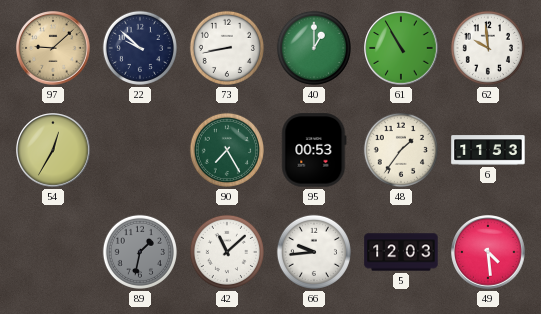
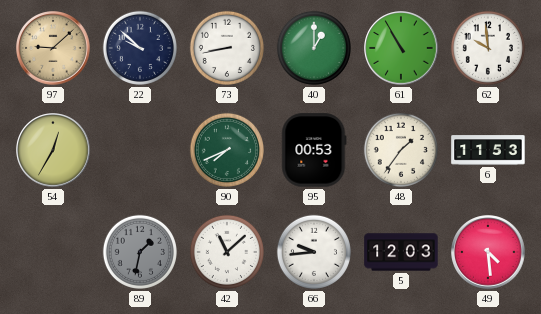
90: 7:25 -> 7:41 (227, 150)
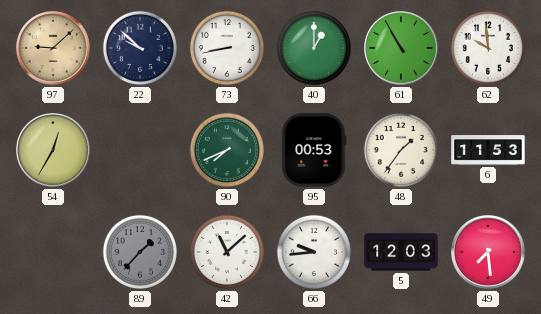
89: 1:32 -> 1:37 (140, 252)
49: 4:29 -> 7:29 (488, 252)
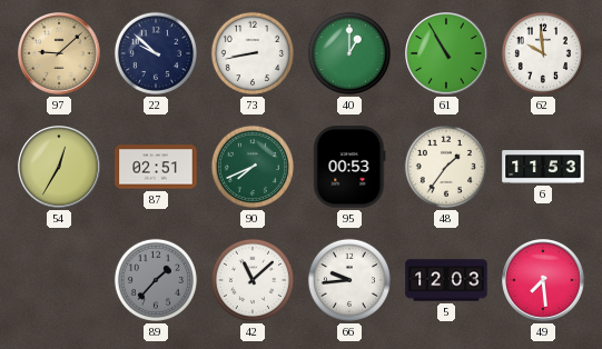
87: none -> 02:51 (156, 167)
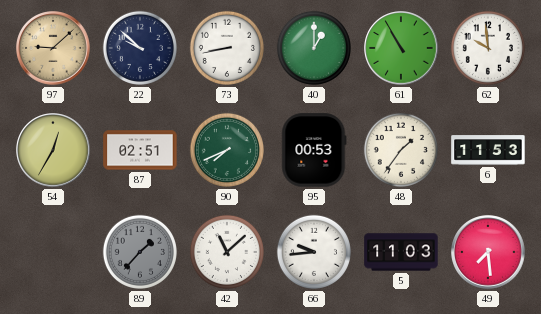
5: 12:03 -> 11:03 (401, 252)
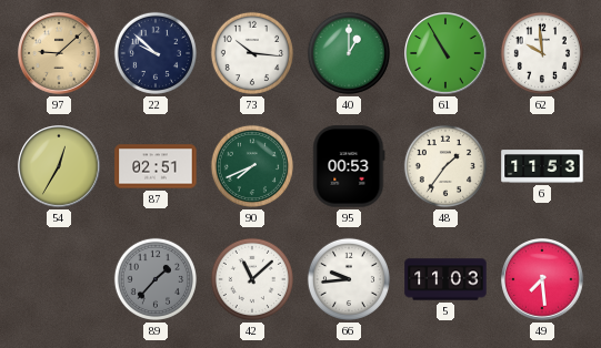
73: 8:43 -> 10:16 (252, 53)
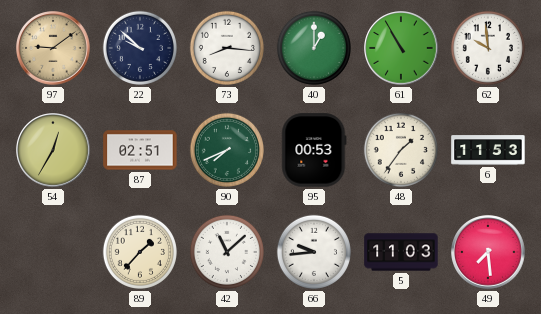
97: 9:08 -> 9:09 (53, 48)
73: 10:16 -> 8:16 (227, 48)
89 dial: grey -> cream (140, 252)
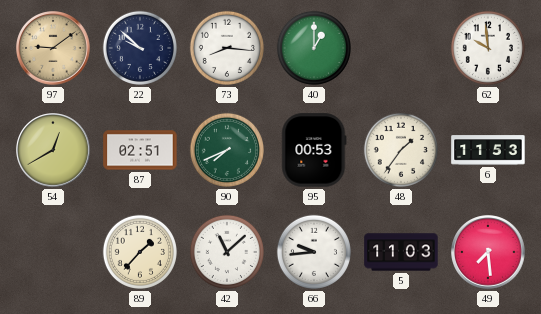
61: 10:55 -> none (401, 48)
54: 12:35 -> 12:40 (53, 150)
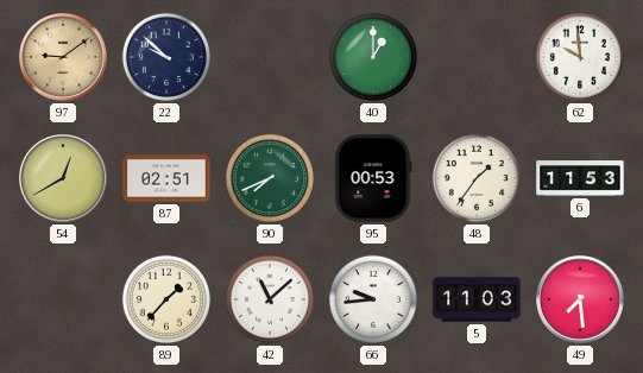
73: 8:16 -> none (227, 48)
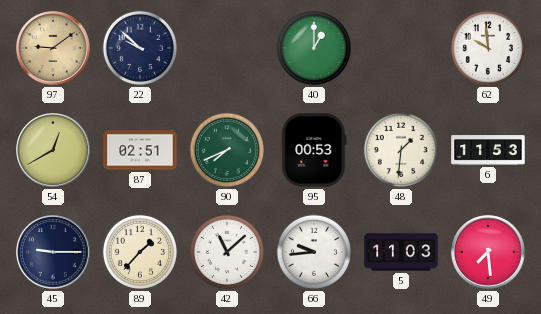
48: 1:36 -> 1:31 (401, 150)
45: none -> 9:15 (53, 252)
